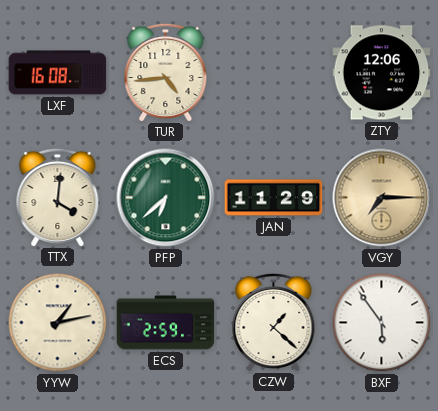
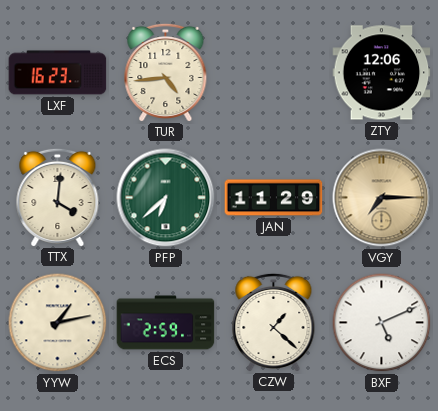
LXF: 16:08 -> 16:23 (58, 73)
BXF: 5:54 -> 5:11 (382, 323)
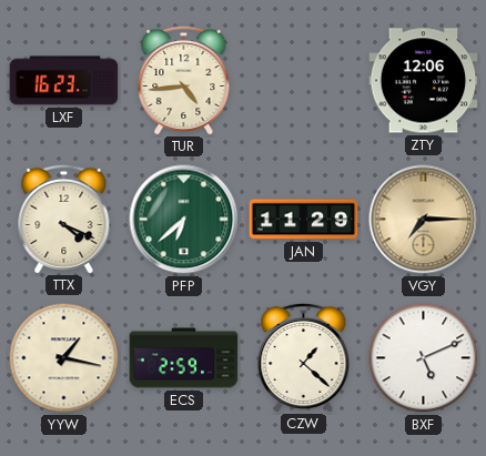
TTX: 4:01 -> 4:19 (64, 219)
YYW: 1:13 -> 1:17 (64, 358)
